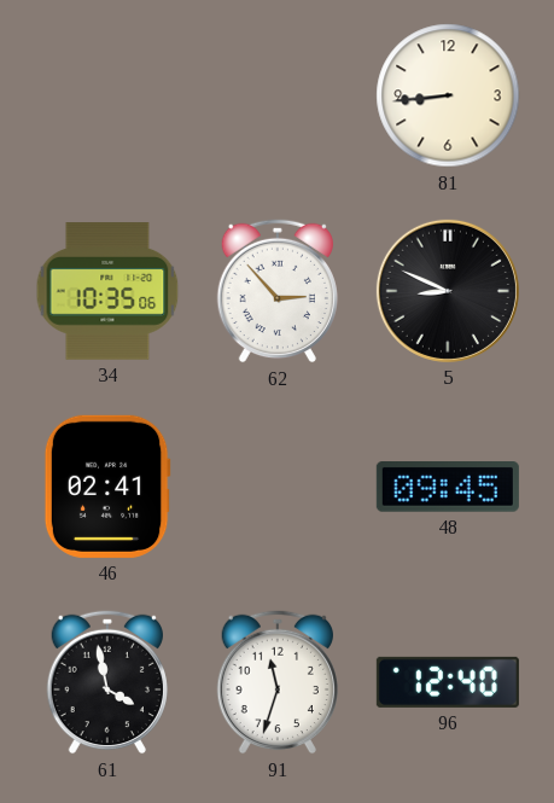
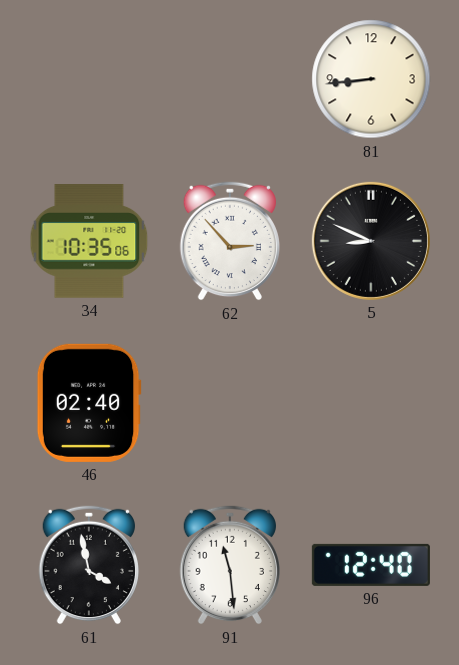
46: 02:41 -> 02:40 (89, 403)
48: 09:45 -> none (448, 488)
91: 11:33 -> 11:29 (230, 565)
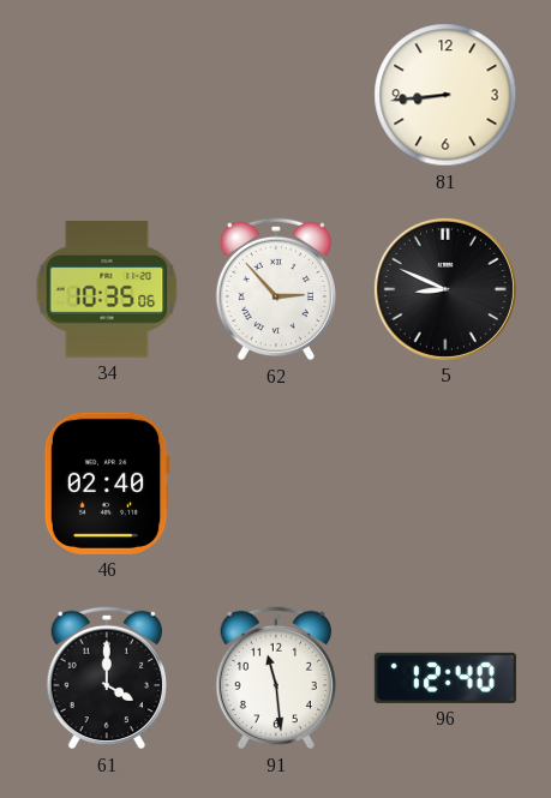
61: 3:58 -> 4:00 (107, 678)
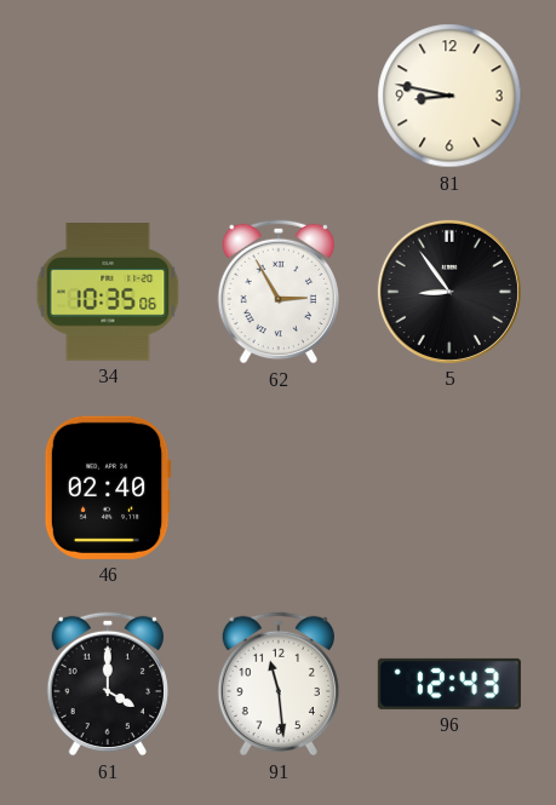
81: 8:44 -> 8:47 (449, 96)
62: 2:53 -> 2:55 (279, 292)
5: 8:49 -> 8:54 (449, 292)
96: 12:40 -> 12:43 (449, 684)
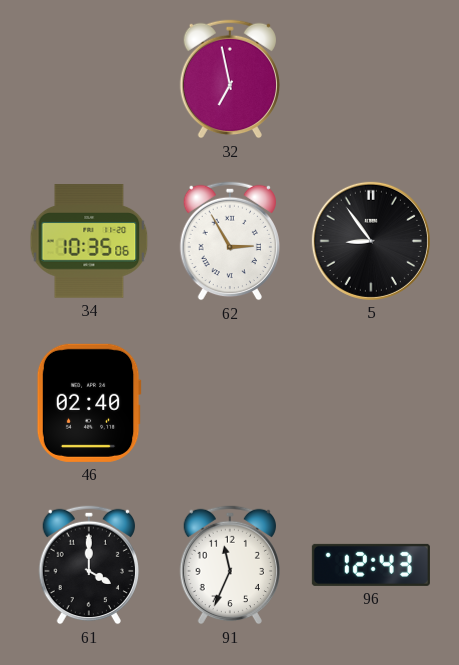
32: none -> 6:58 (230, 79)
81: 8:47 -> none (449, 96)
91: 11:29 -> 11:34 (230, 565)
